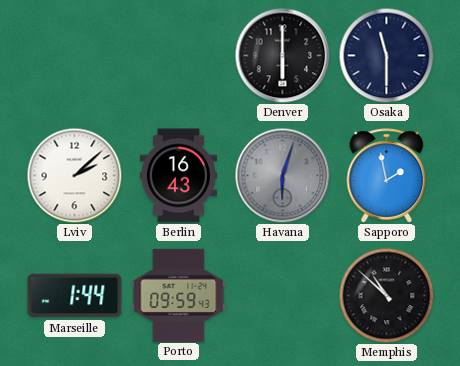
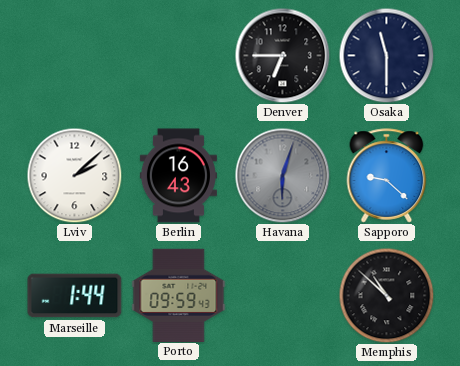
Denver: 6:00 -> 6:45 (282, 55)
Sapporo: 1:58 -> 9:22 (387, 176)
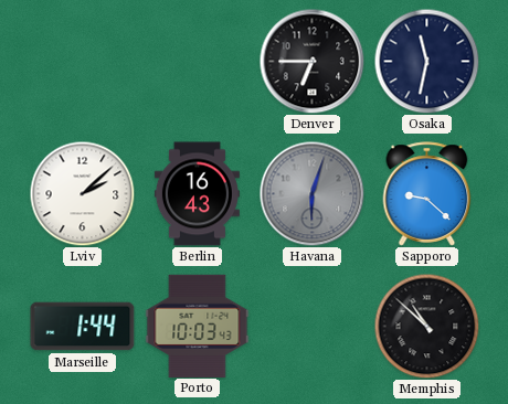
Osaka: 11:30 -> 11:32 (426, 61)
Porto: 09:59 -> 10:03 (198, 326)
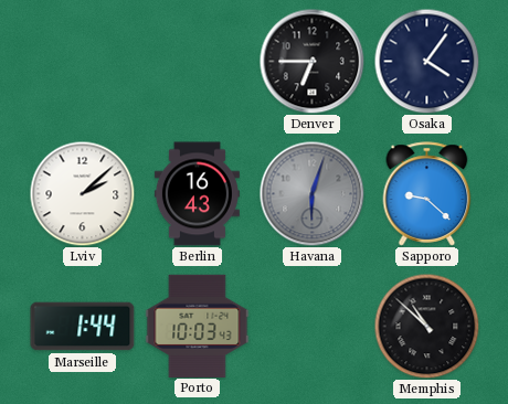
Osaka: 11:32 -> 4:06 (426, 61)
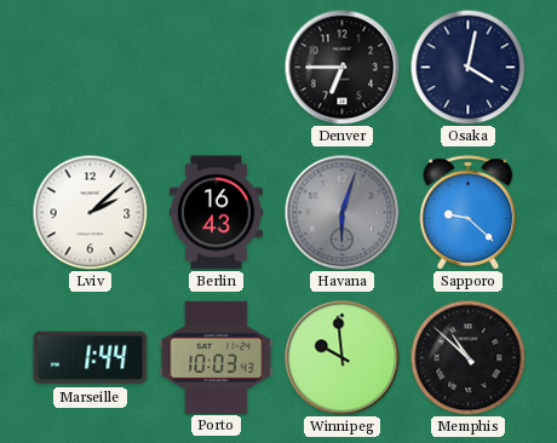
Osaka: 4:06 -> 4:02 (467, 67)
Winnipeg: none -> 9:59 (341, 357)
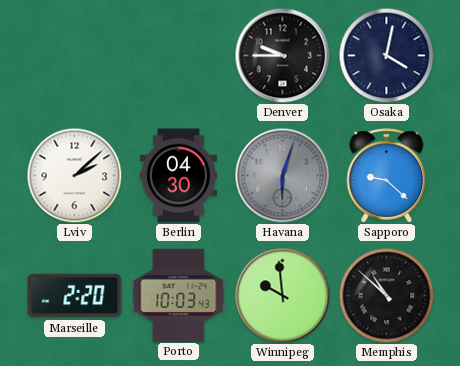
Denver: 6:45 -> 9:45 (282, 55)
Berlin: 16:43 -> 04:30 (178, 176)
Marseille: 1:44 -> 2:20 (75, 296)
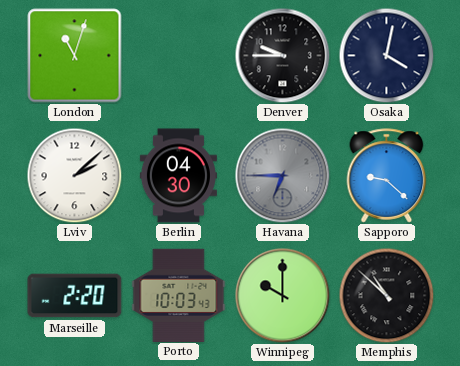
London: none -> 11:03 (75, 56)
Havana: 6:03 -> 6:45 (282, 175)
Winnipeg: 9:59 -> 10:00 (282, 295)
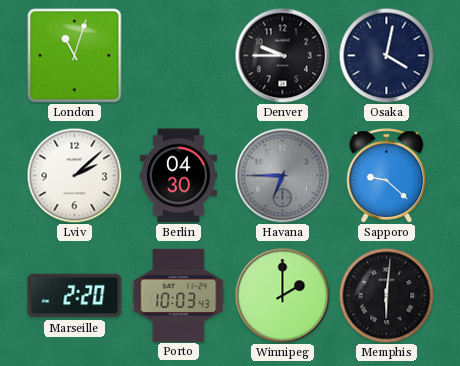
Winnipeg: 10:00 -> 2:00 (282, 295)
Memphis: 10:52 -> 6:01 (386, 295)
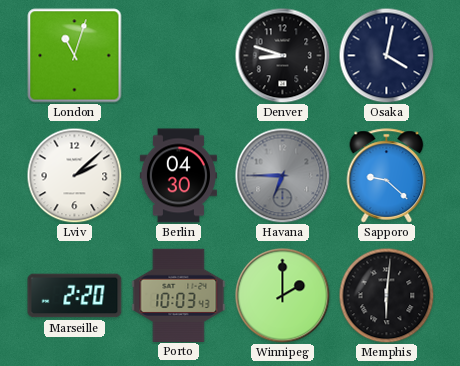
Denver: 9:45 -> 8:48 (282, 55)
